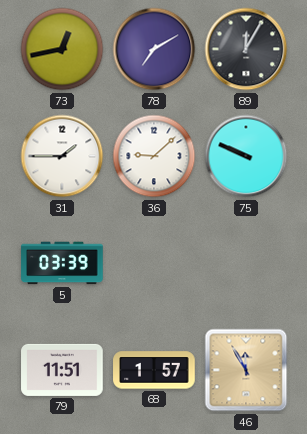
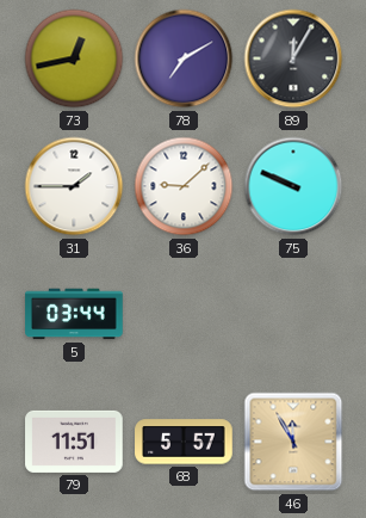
5: 03:39 -> 03:44 (74, 314)
68: 1:57 -> 5:57 (184, 442)
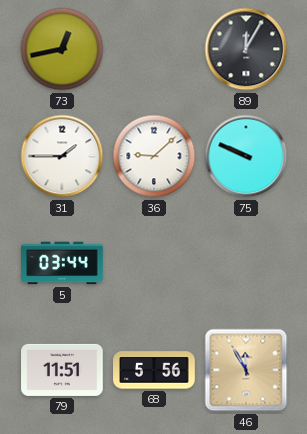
78: 7:10 -> none (184, 58)
68: 5:57 -> 5:56 (154, 370)
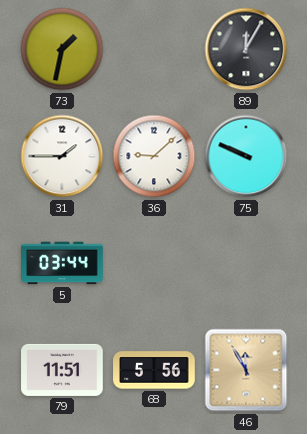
73: 12:43 -> 1:32 (62, 49)
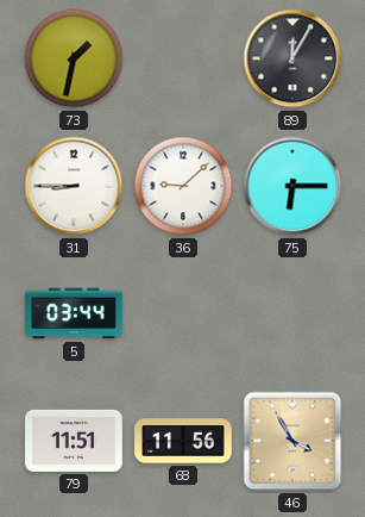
31: 1:45 -> 8:45 (74, 186)
75: 9:49 -> 6:15 (292, 186)
68: 5:56 -> 11:56 (183, 441)
46: 11:55 -> 3:55 (292, 441)
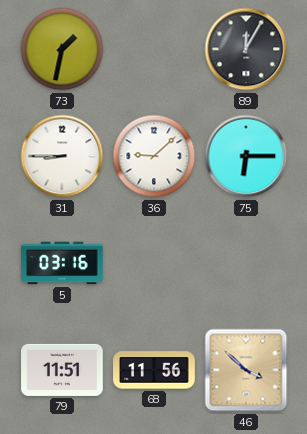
5: 03:44 -> 03:16 (62, 263)
46: 3:55 -> 3:52 (246, 370)
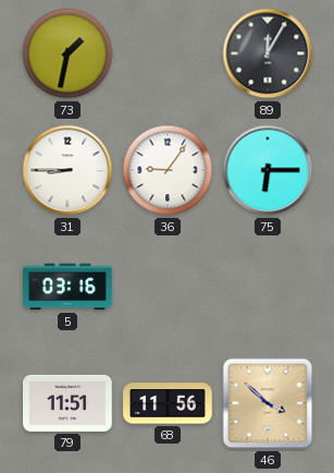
36: 9:08 -> 9:06 (168, 170)
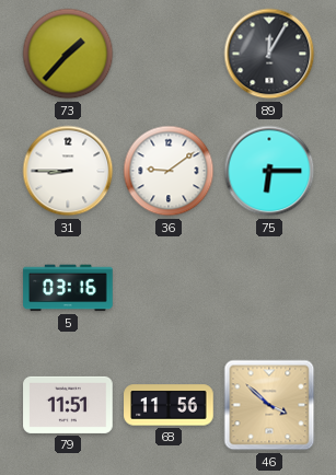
73: 1:32 -> 1:37 (68, 54)
36: 9:06 -> 9:09 (169, 171)
